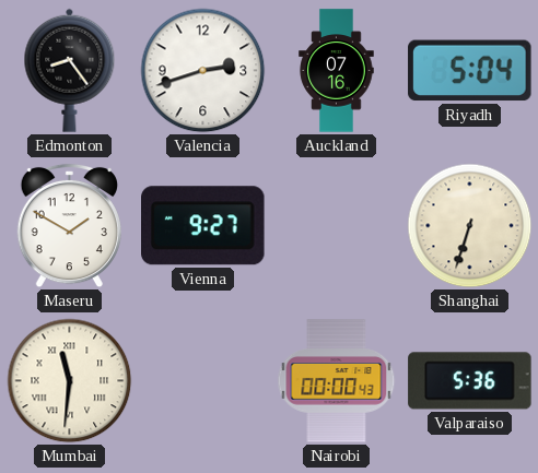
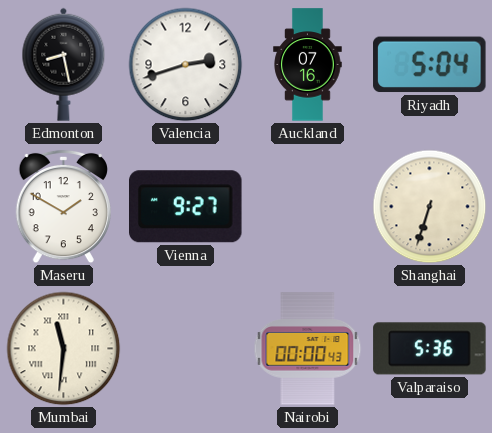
Edmonton: 8:24 -> 8:28 (64, 64)
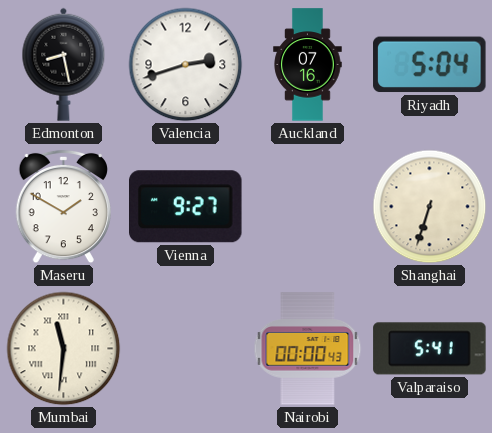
Valparaiso: 5:36 -> 5:41 (430, 349)
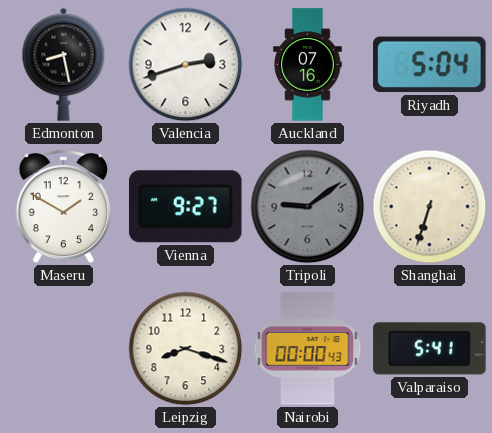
Tripoli: none -> 9:09 (308, 207)
Mumbai: 11:31 -> none (64, 349)
Leipzig: none -> 8:18 (186, 349)
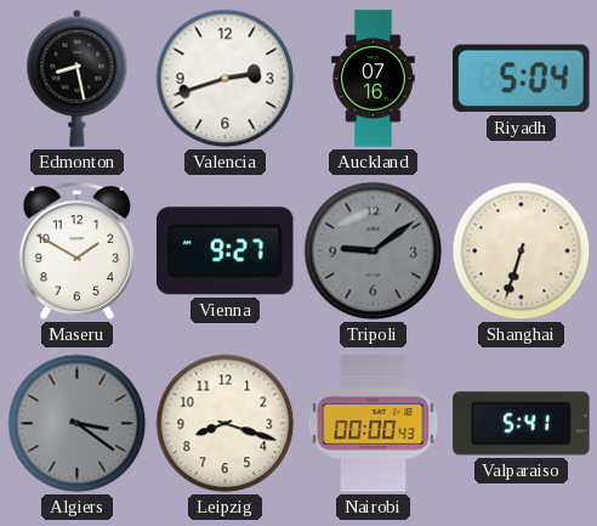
Algiers: none -> 3:21 (78, 424)
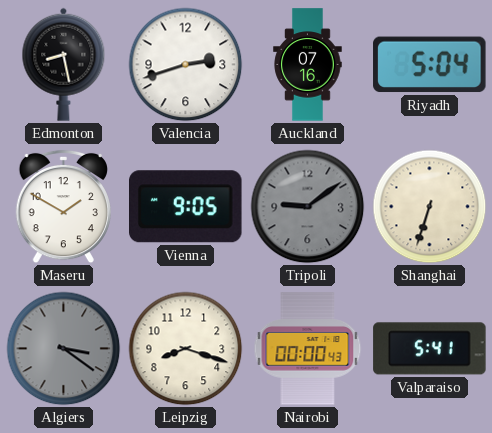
Vienna: 9:27 -> 9:05 (186, 207)
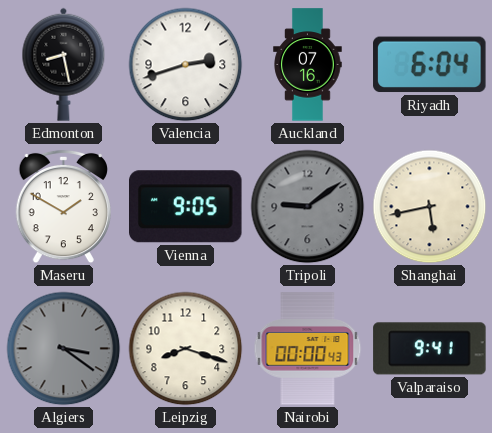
Riyadh: 5:04 -> 6:04 (430, 65)
Shanghai: 6:33 -> 5:43 (430, 207)
Valparaiso: 5:41 -> 9:41 (430, 349)
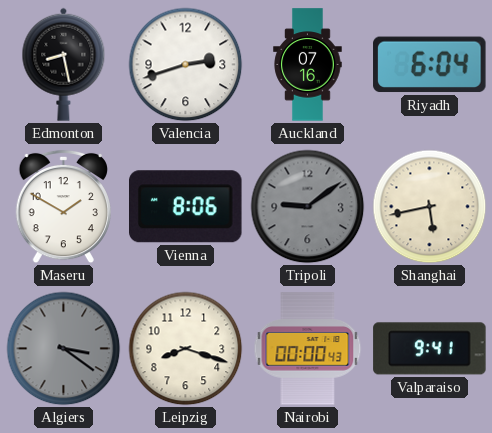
Vienna: 9:05 -> 8:06 (186, 207)
